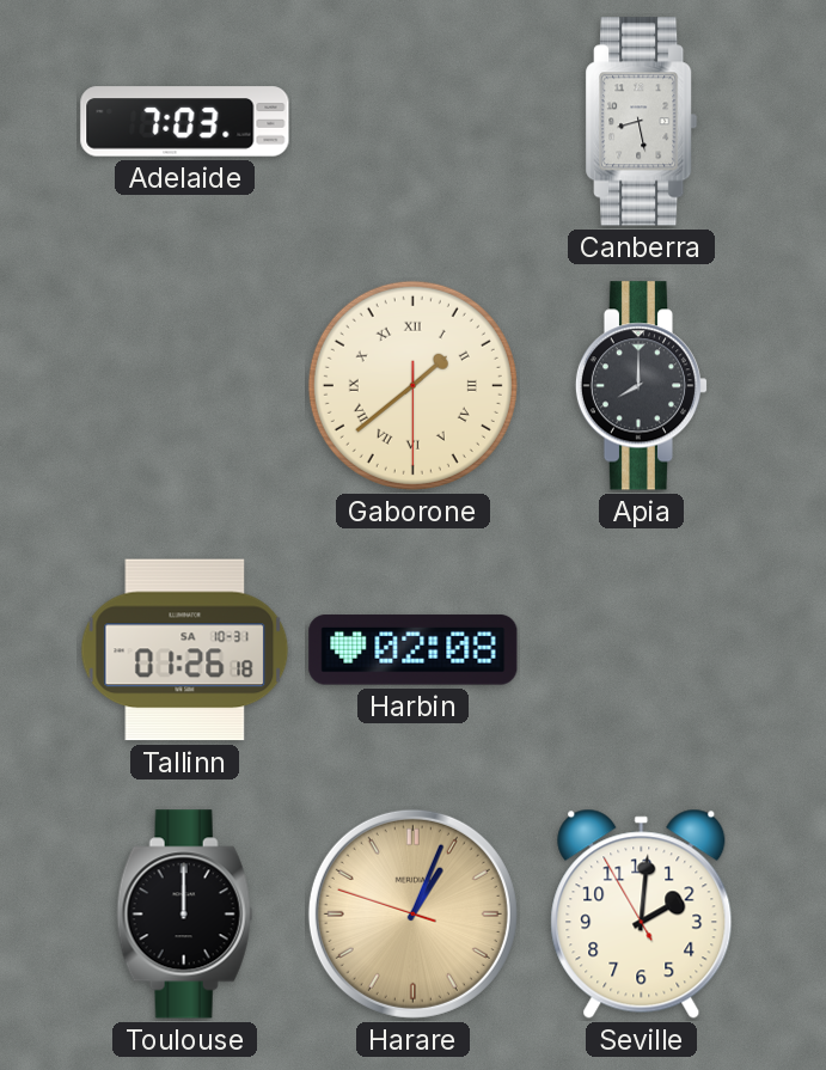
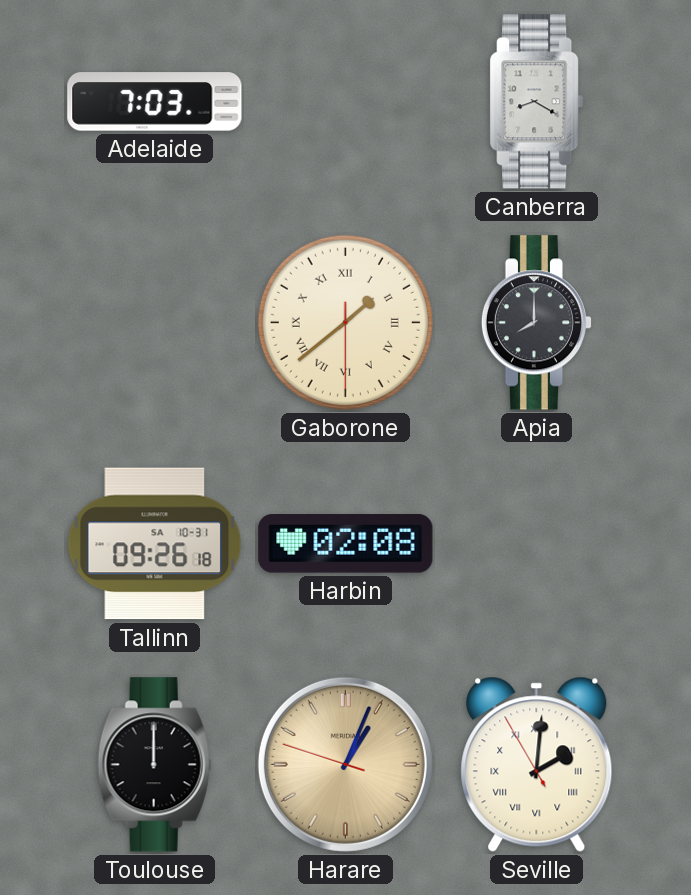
Canberra: 8:28 -> 8:20 (537, 102)
Tallinn: 01:26 -> 09:26 (155, 544)
Seville numerals: Arabic -> Roman (537, 764)
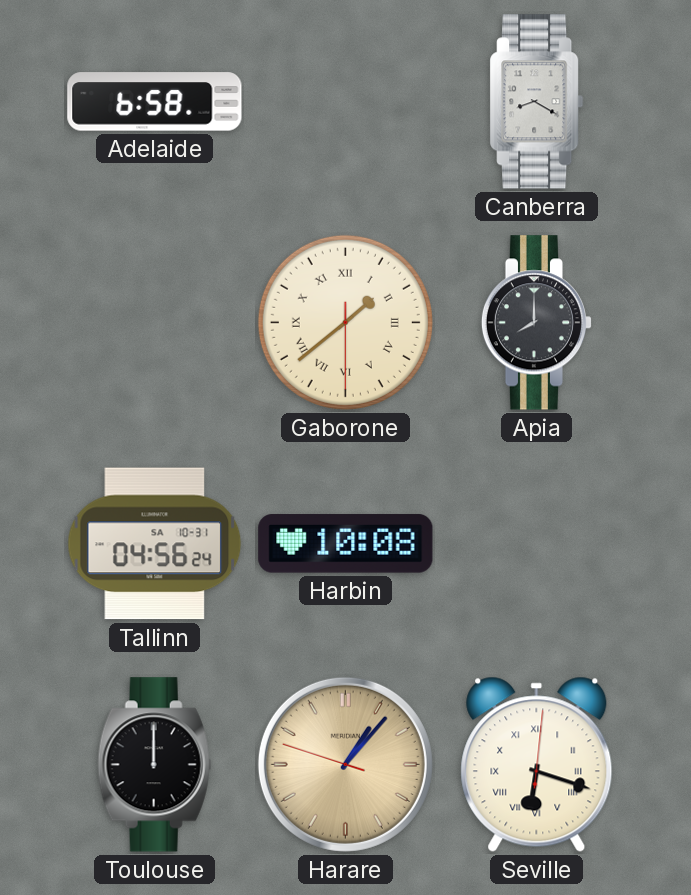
Adelaide: 7:03 -> 6:58 (155, 102)
Tallinn: 09:26 -> 04:56 (155, 544)
Harbin: 02:08 -> 10:08 (346, 544)
Harare: 1:03 -> 1:06 (345, 764)
Seville: 2:00 -> 6:18 (537, 764)
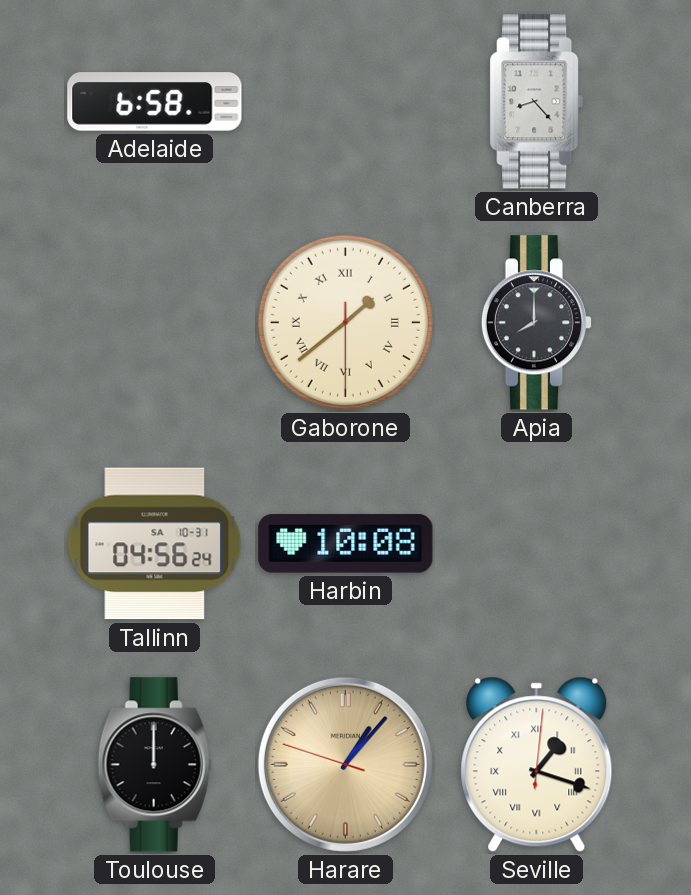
Canberra: 8:20 -> 8:23 (537, 102)
Seville: 6:18 -> 1:18 (537, 764)
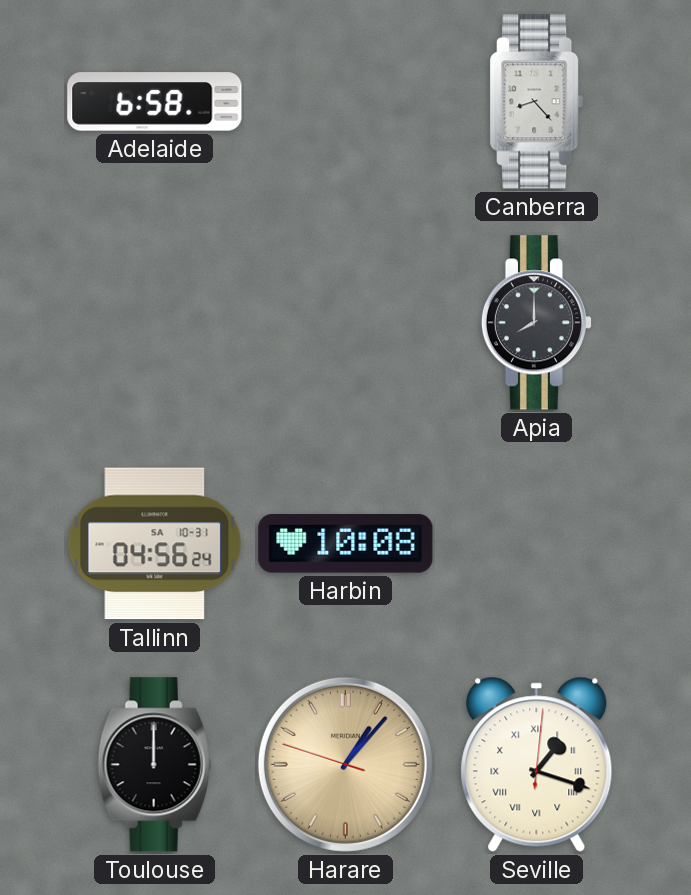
Gaborone: 1:38 -> none (345, 322)
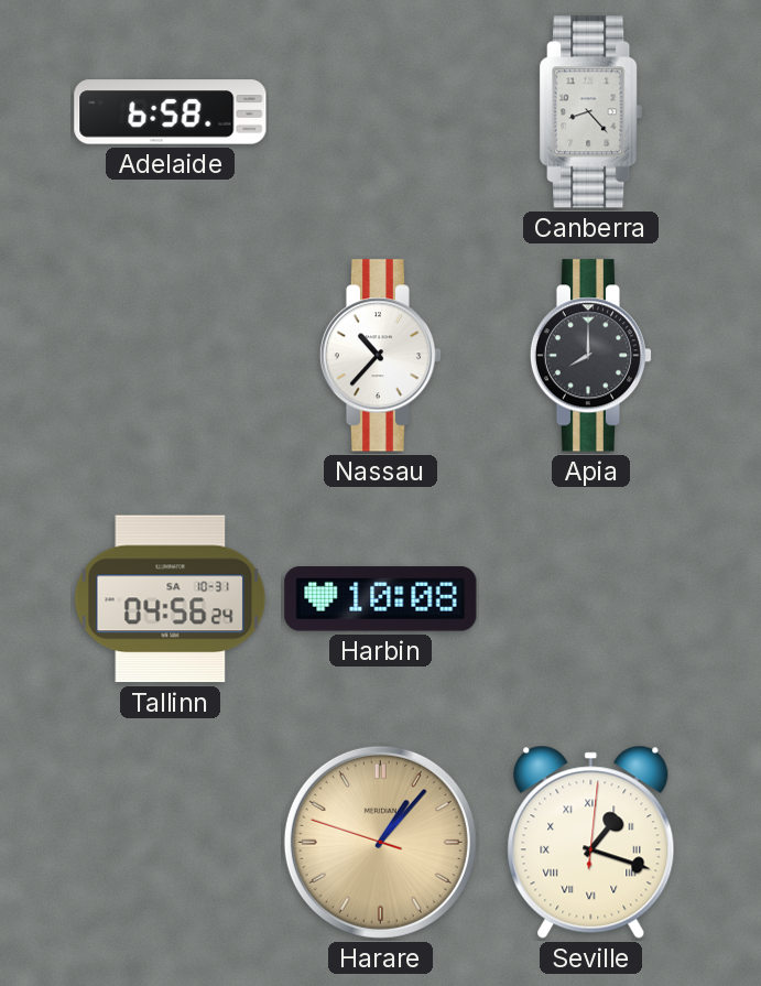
Nassau: none -> 10:37 (381, 356)
Toulouse: 12:00 -> none (155, 765)
